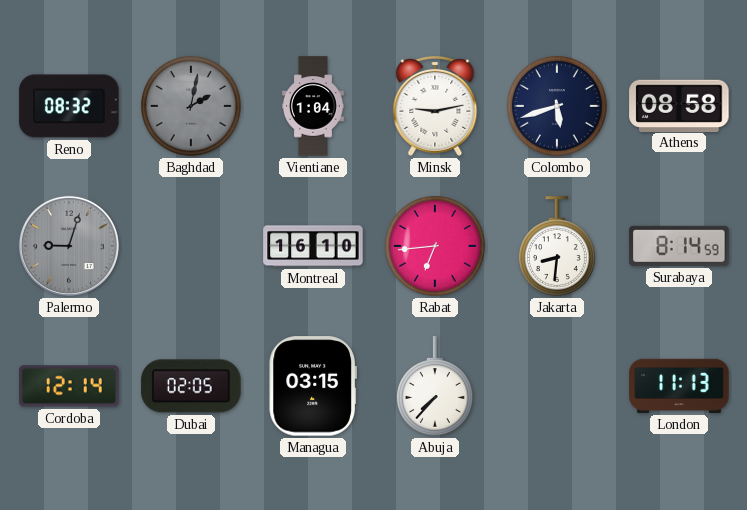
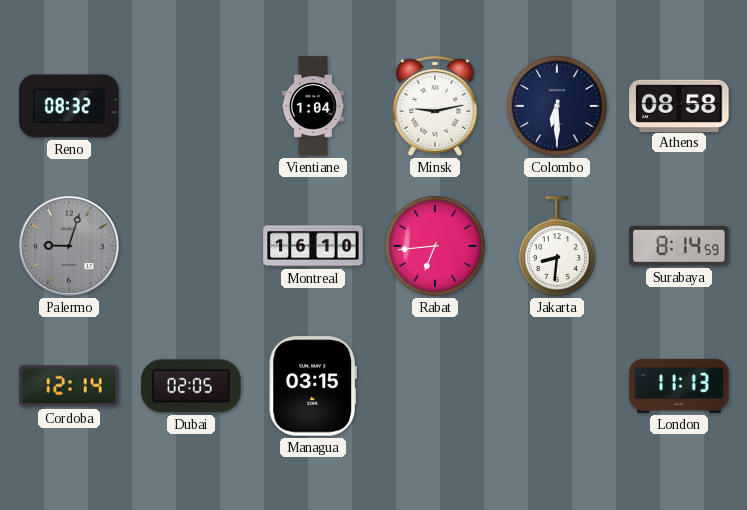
Baghdad: 2:02 -> none (192, 107)
Colombo: 5:42 -> 6:30 (558, 107)
Abuja: 7:37 -> none (435, 386)
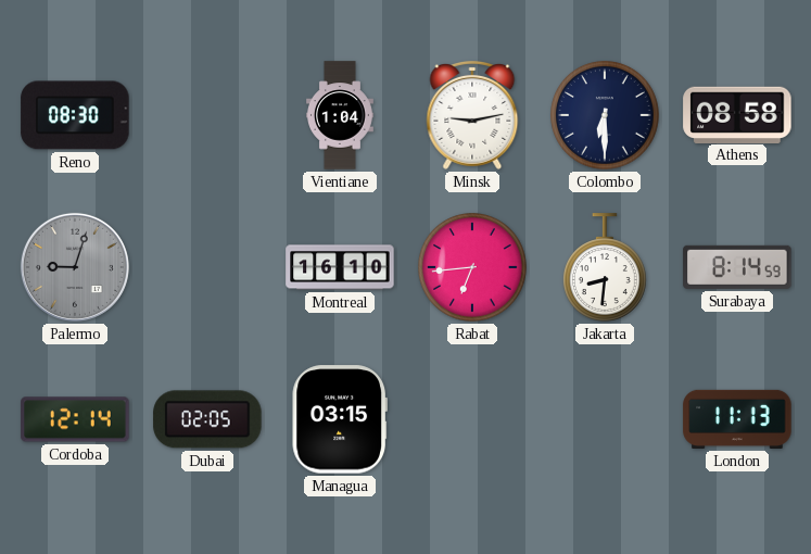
Reno: 08:32 -> 08:30 (75, 115)
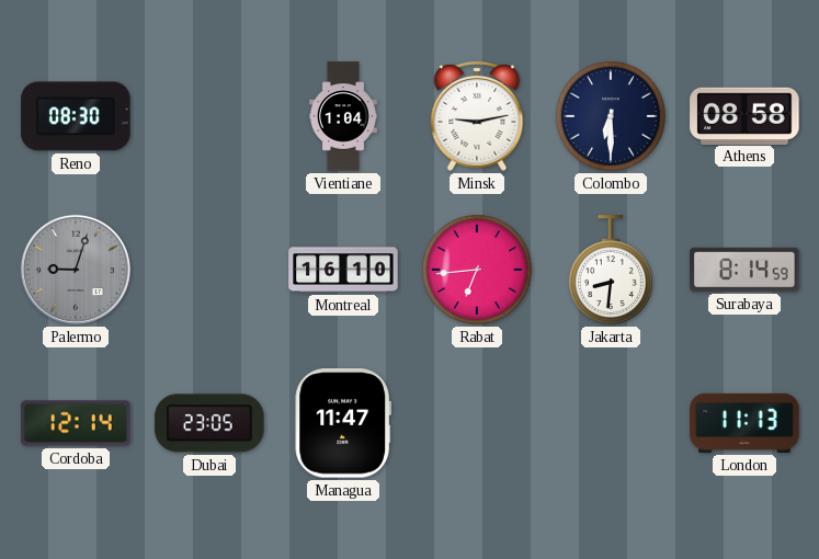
Dubai: 02:05 -> 23:05 (209, 423)
Managua: 03:15 -> 11:47 (343, 423)
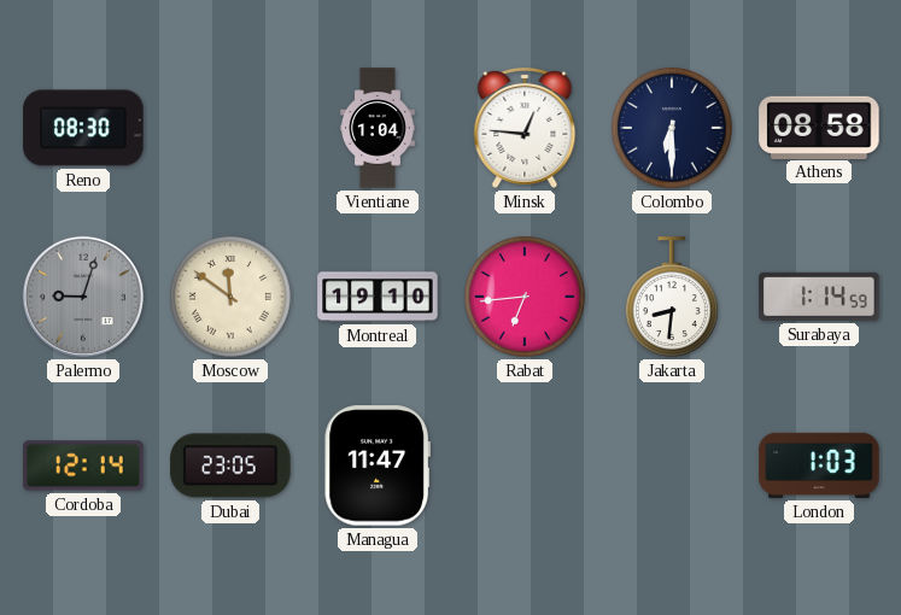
Minsk: 9:13 -> 12:46 (525, 128)
Moscow: none -> 11:51 (232, 298)
Montreal: 16:10 -> 19:10 (378, 297)
Surabaya: 8:14 -> 1:14 (819, 297)
London: 11:13 -> 1:03 (819, 465)
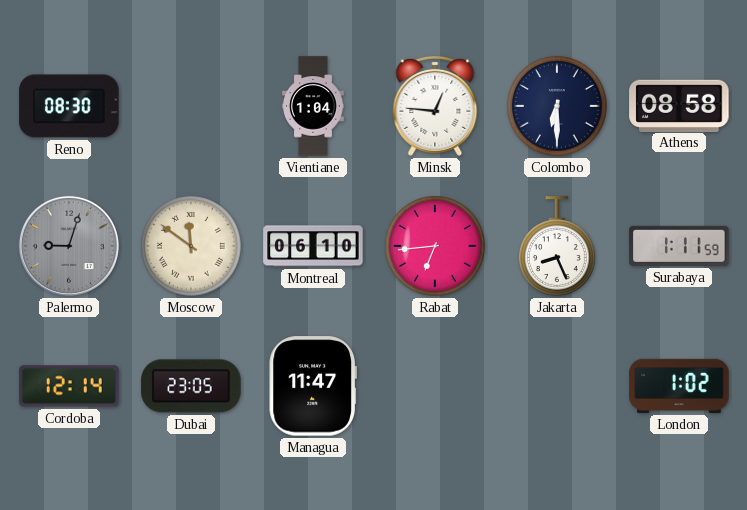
Montreal: 19:10 -> 06:10 (313, 246)
Jakarta: 8:31 -> 8:26 (557, 246)
Surabaya: 1:14 -> 1:11 (679, 246)
London: 1:03 -> 1:02 (679, 386)
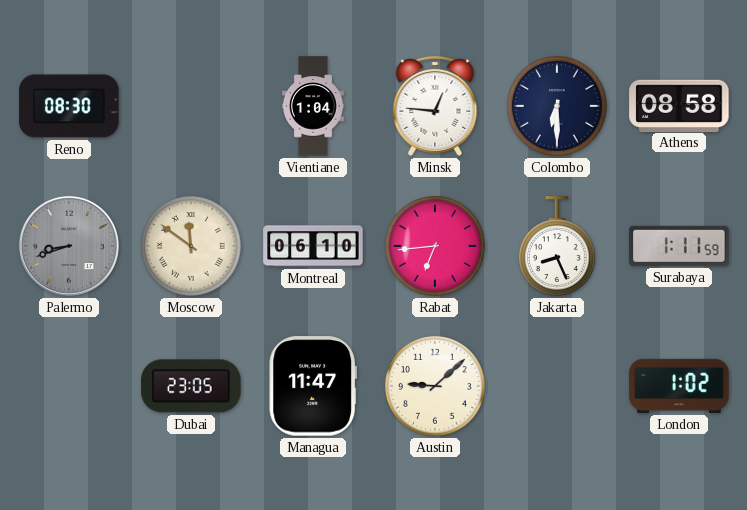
Palermo: 9:03 -> 8:42 (69, 246)
Cordoba: 12:14 -> none (69, 386)
Austin: none -> 9:08 (436, 387)
